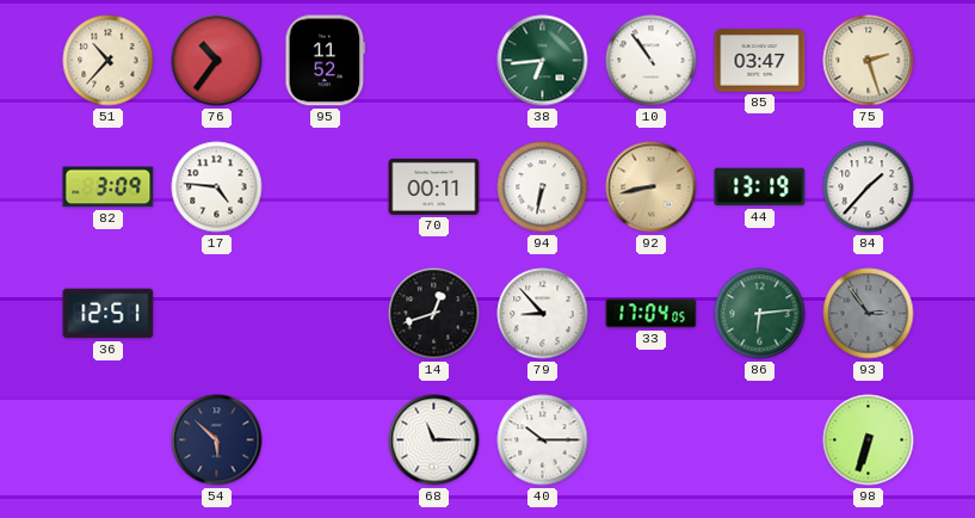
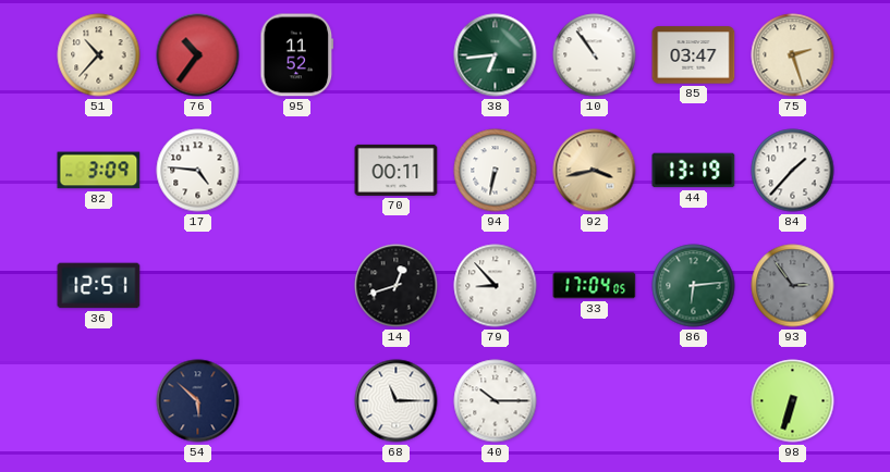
92: 8:43 -> 3:43 (595, 171)
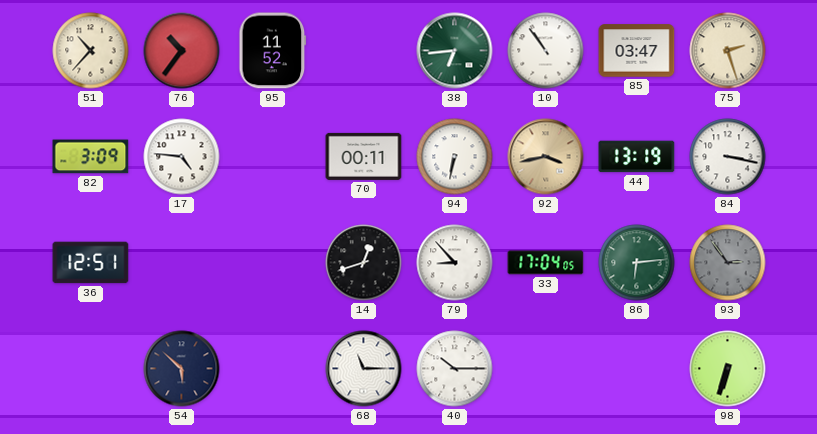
84: 1:37 -> 3:17 (728, 157)
